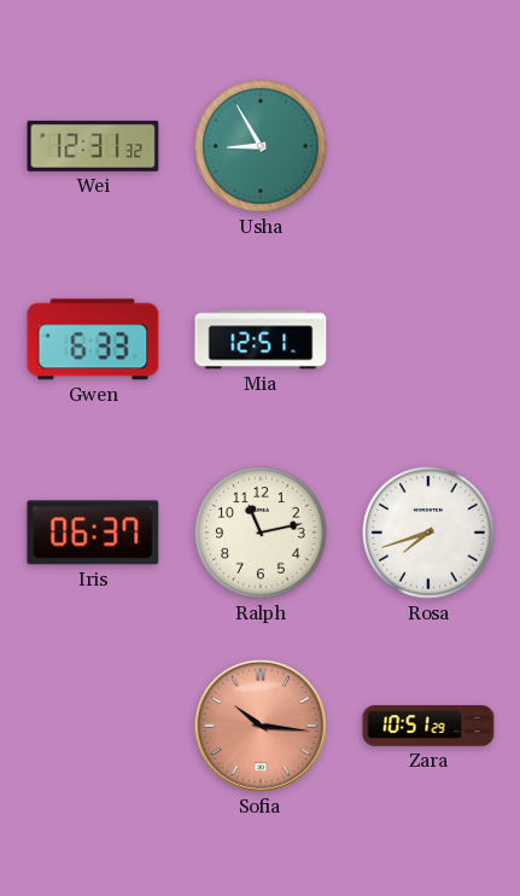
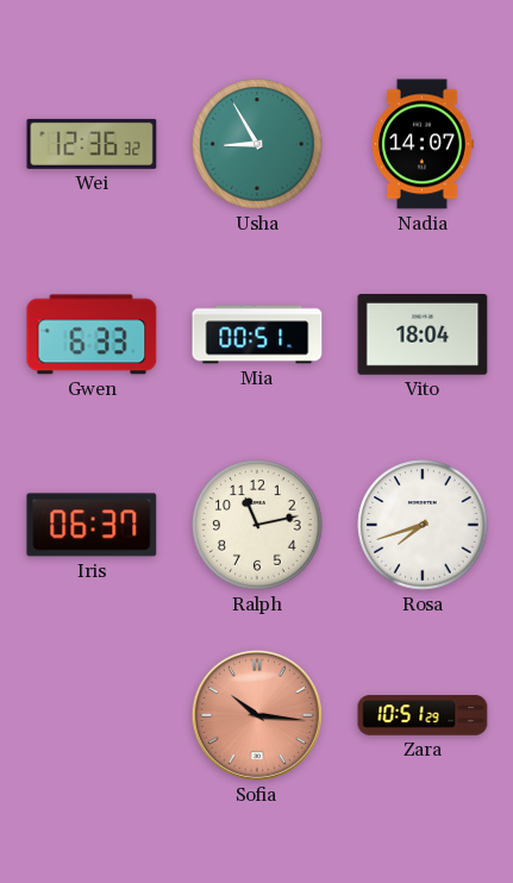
Wei: 12:31 -> 12:36 (92, 144)
Nadia: none -> 14:07 (423, 144)
Mia: 12:51 -> 00:51 (257, 334)
Vito: none -> 18:04 (423, 336)
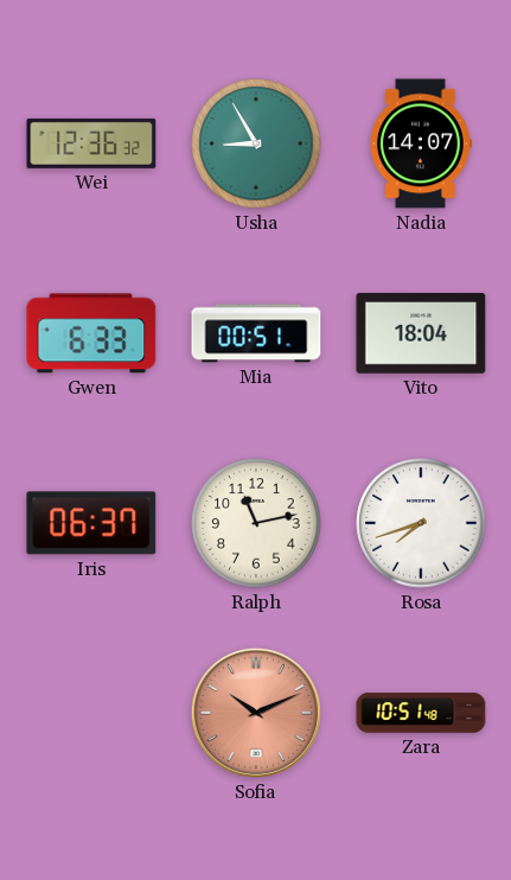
Sofia: 10:16 -> 10:11 (256, 713)
Zara: 10:51:29 -> 10:51:48 (421, 713)
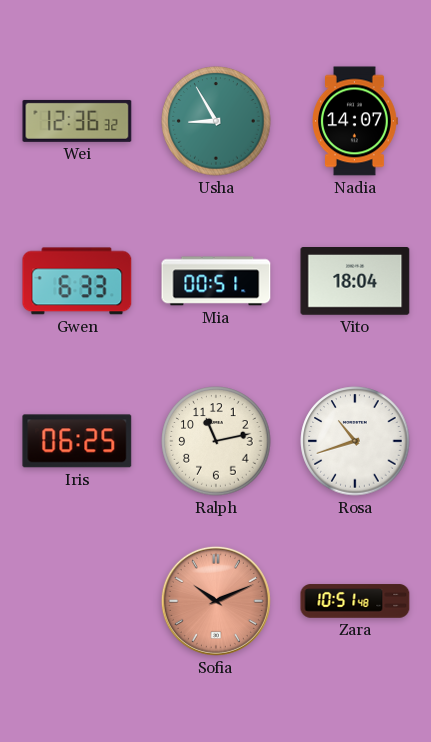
Iris: 06:37 -> 06:25 (77, 441)
Rosa: 7:42 -> 10:42 (355, 441)
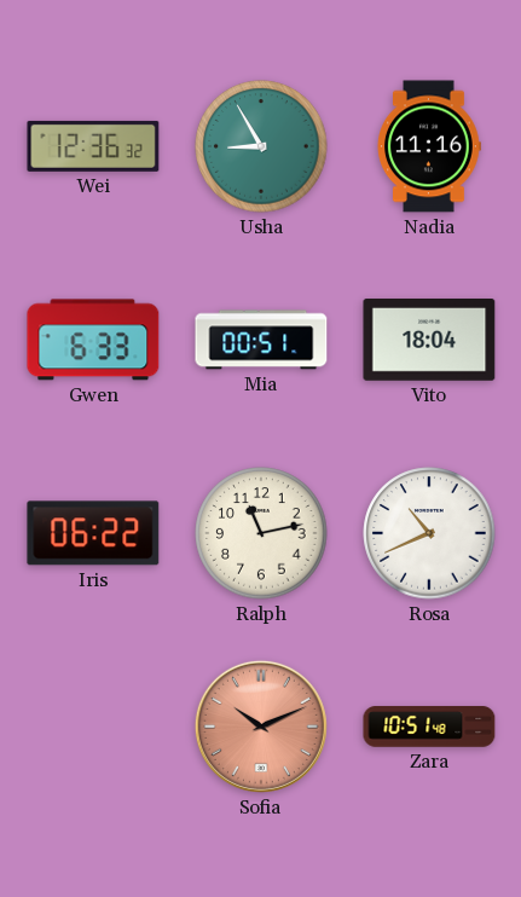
Nadia: 14:07 -> 11:16 (429, 146)
Iris: 06:25 -> 06:22 (93, 533)
Rosa: 10:42 -> 10:41 (429, 533)
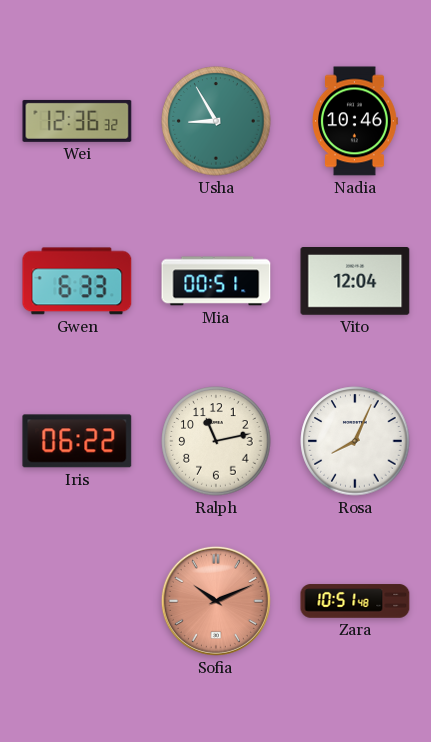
Nadia: 11:16 -> 10:46 (355, 121)
Vito: 18:04 -> 12:04 (355, 282)
Rosa: 10:41 -> 8:04 (355, 441)
